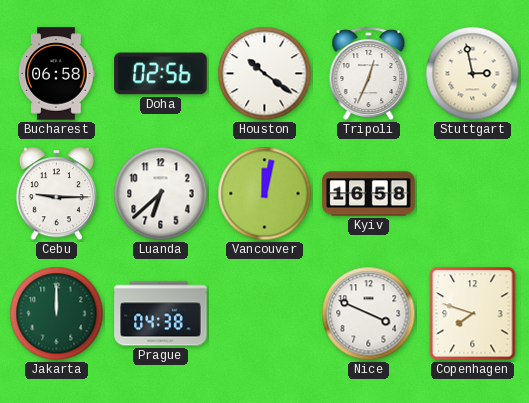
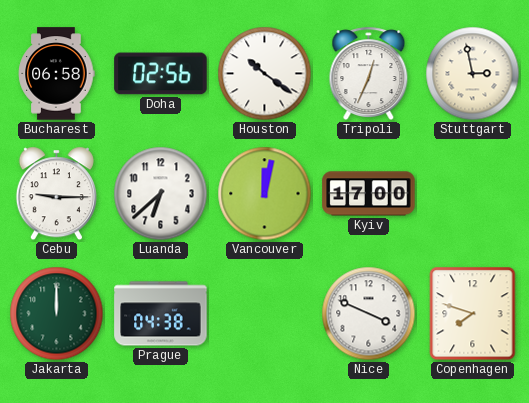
Kyiv: 16:58 -> 17:00 (369, 194)
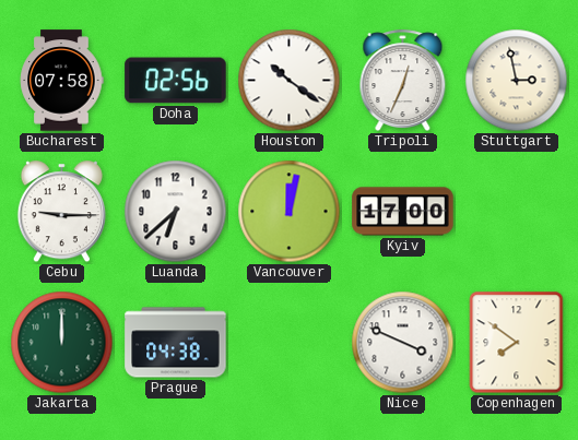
Bucharest: 06:58 -> 07:58 (61, 81)
Copenhagen: 7:48 -> 7:51 (517, 343)
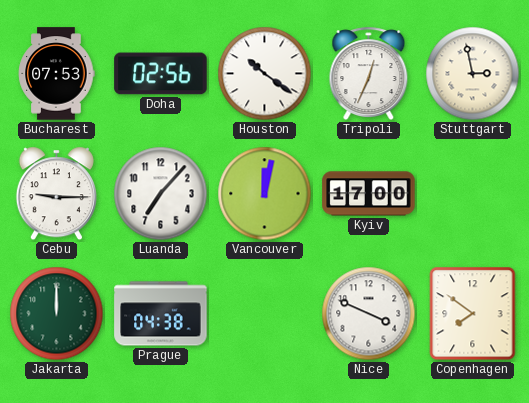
Bucharest: 07:58 -> 07:53 (56, 74)
Luanda: 6:38 -> 7:07 (161, 194)
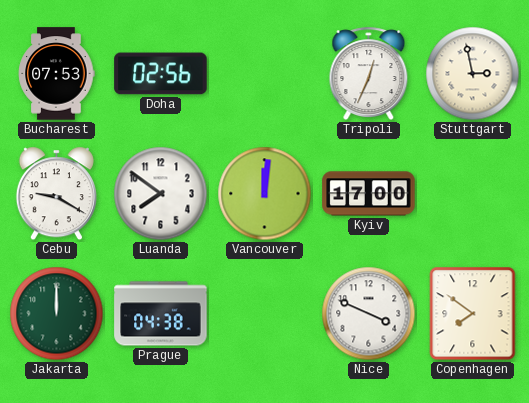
Houston: 10:21 -> none (265, 74)
Cebu: 9:15 -> 9:20 (56, 194)
Luanda: 7:07 -> 7:51 (161, 194)
Vancouver: 12:02 -> 12:01 (265, 194)
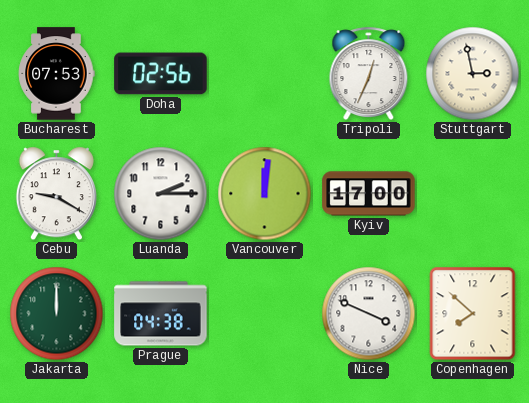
Luanda: 7:51 -> 2:15 (161, 194)
Copenhagen: 7:51 -> 7:52 (473, 314)
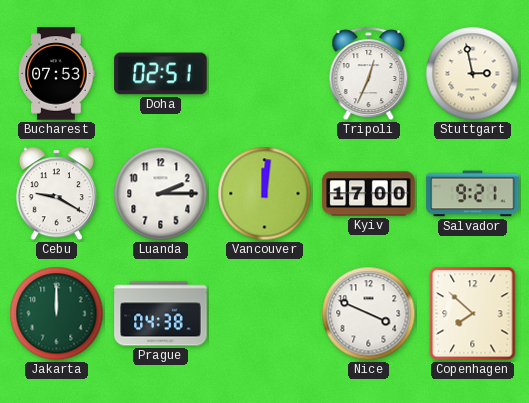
Doha: 02:56 -> 02:51 (161, 74)
Salvador: none -> 9:21 (473, 194)
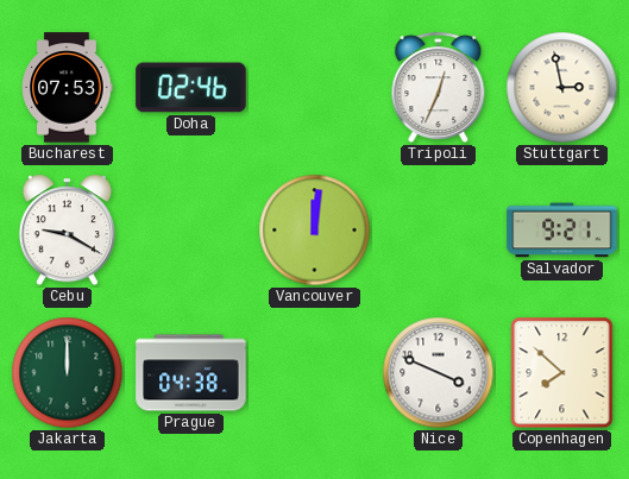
Doha: 02:51 -> 02:46 (191, 88)
Luanda: 2:15 -> none (161, 194)
Kyiv: 17:00 -> none (369, 194)
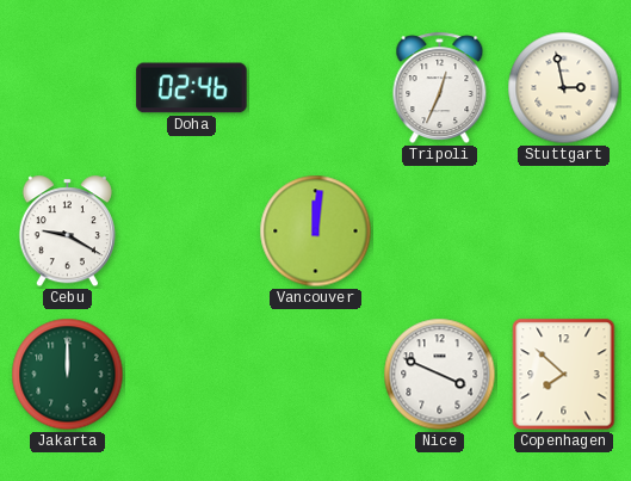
Bucharest: 07:53 -> none (67, 88)
Salvador: 9:21 -> none (562, 231)
Prague: 04:38 -> none (191, 373)
